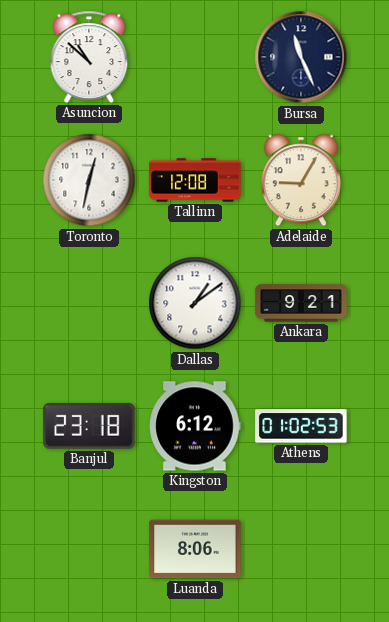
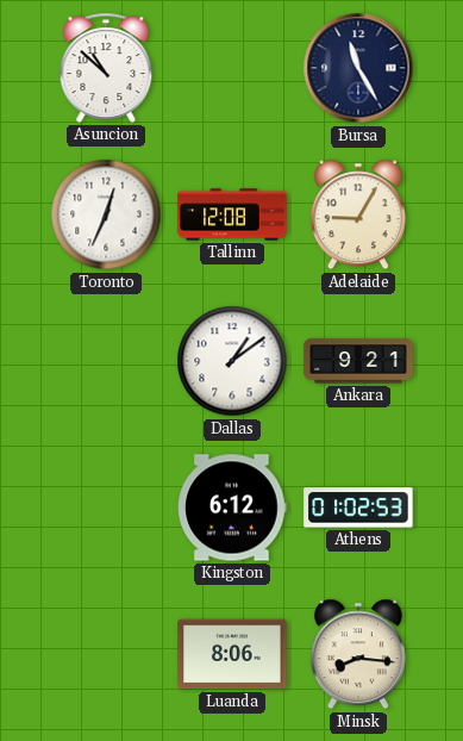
Bursa: 11:26 -> 11:25 (358, 68)
Toronto: 12:32 -> 12:34 (106, 214)
Banjul: 23:18 -> none (89, 426)
Minsk: none -> 8:16 (358, 654)
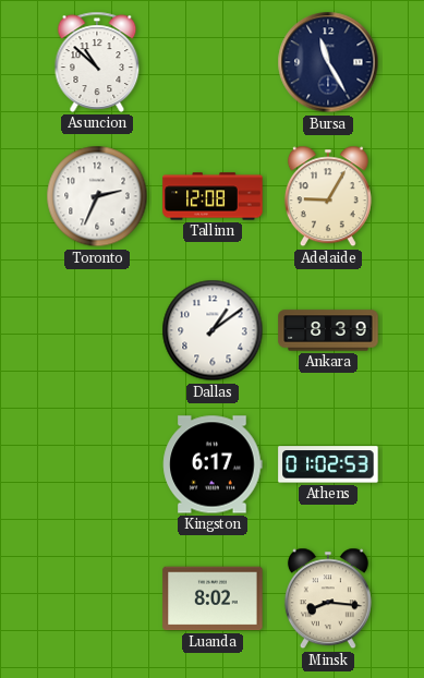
Toronto: 12:34 -> 2:34 (97, 196)
Ankara: 9:21 -> 8:39 (328, 330)
Kingston: 6:12 -> 6:17 (213, 464)
Luanda: 8:06 -> 8:02 (213, 598)
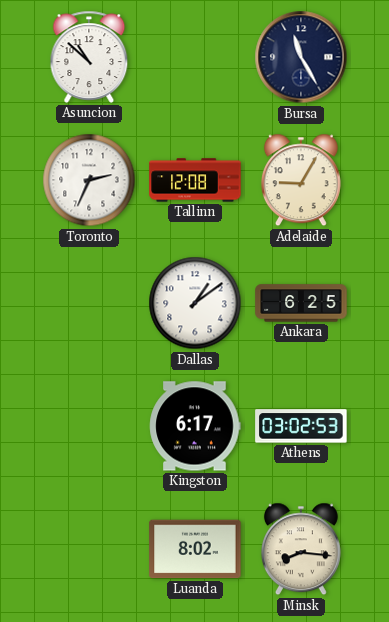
Ankara: 8:39 -> 6:25 (301, 303)
Athens: 01:02 -> 03:02 (301, 426)
